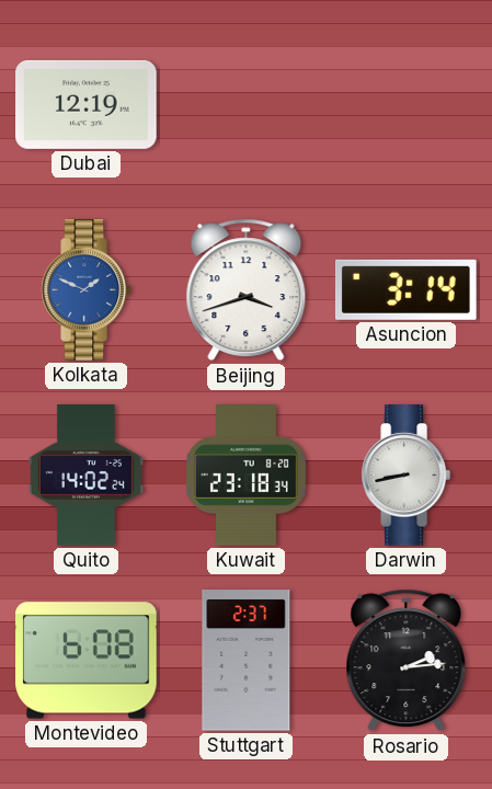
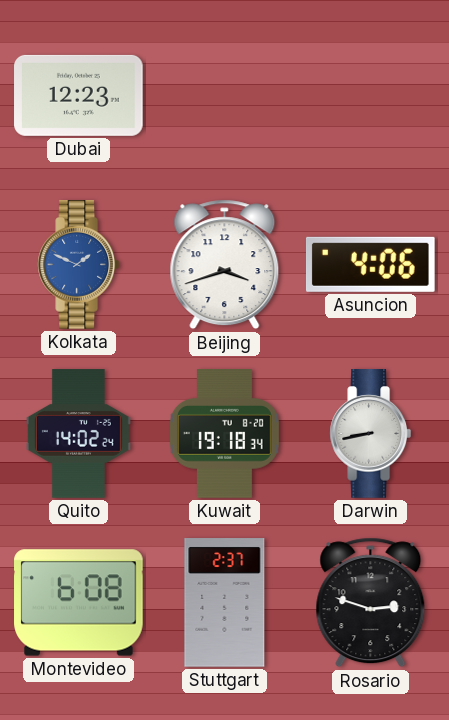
Dubai: 12:19 -> 12:23 (79, 95)
Asuncion: 3:14 -> 4:06 (370, 264)
Kuwait: 23:18 -> 19:18 (224, 434)
Rosario: 2:14 -> 2:48 (371, 603)
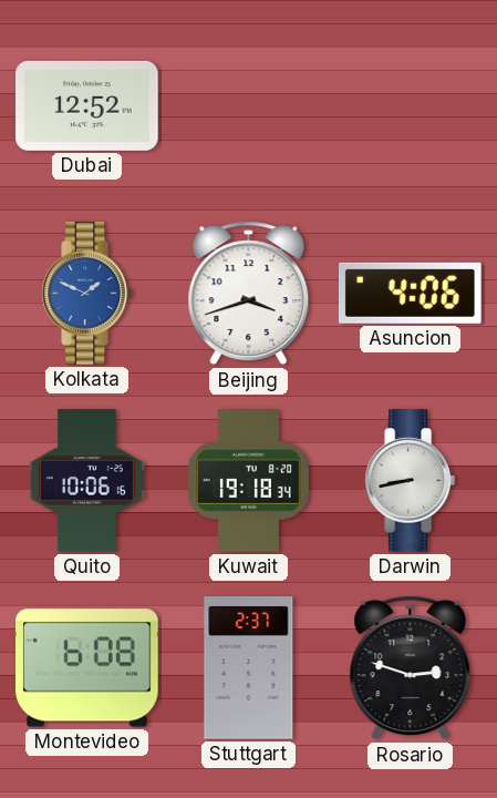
Dubai: 12:23 -> 12:52 (87, 105)
Quito: 14:02 -> 10:06 (86, 481)
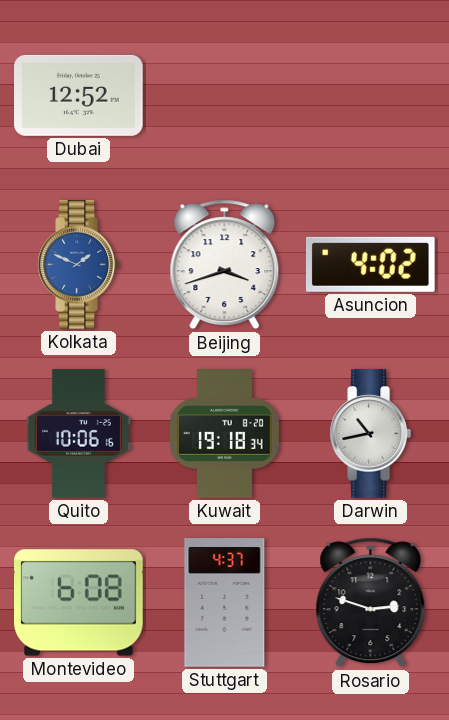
Asuncion: 4:06 -> 4:02 (370, 264)
Darwin: 8:43 -> 10:43 (370, 434)
Stuttgart: 2:37 -> 4:37 (225, 603)
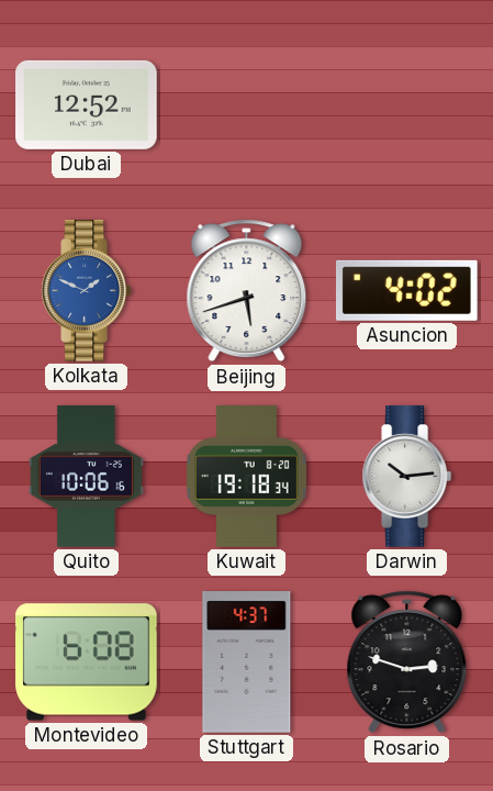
Beijing: 3:42 -> 5:42 (247, 291)
Darwin: 10:43 -> 10:14 (406, 477)
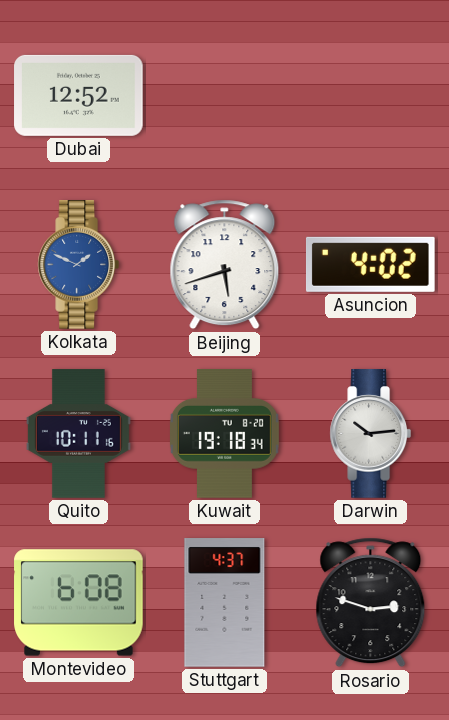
Quito: 10:06 -> 10:11 (78, 434)
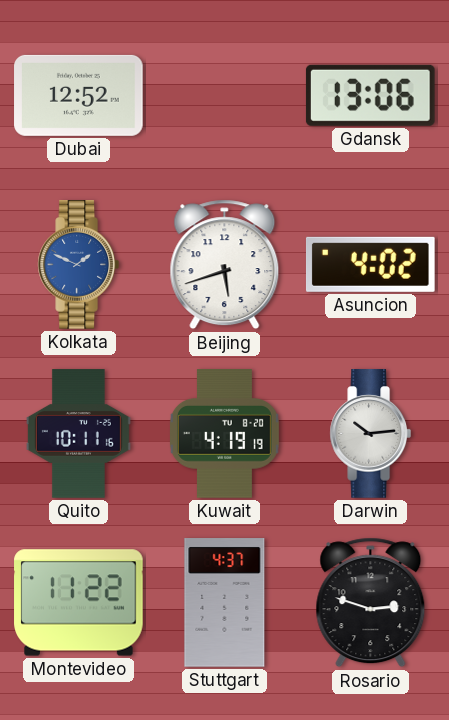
Gdansk: none -> 13:06 (370, 95)
Kuwait: 19:18 -> 4:19 (224, 434)
Montevideo: 6:08 -> 11:22 (79, 603)
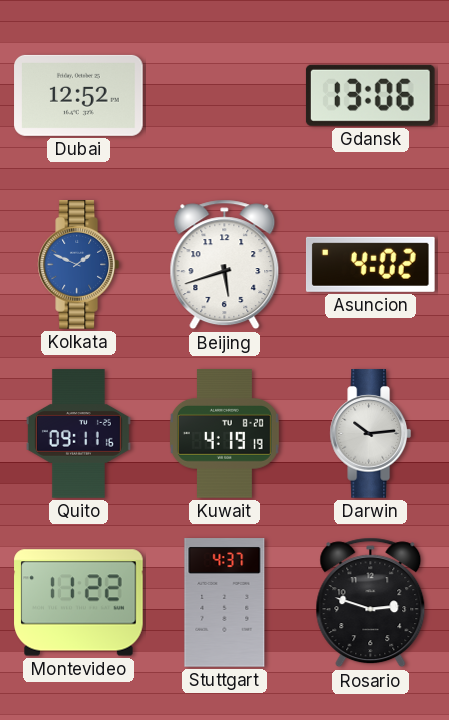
Quito: 10:11 -> 09:11 (78, 434)
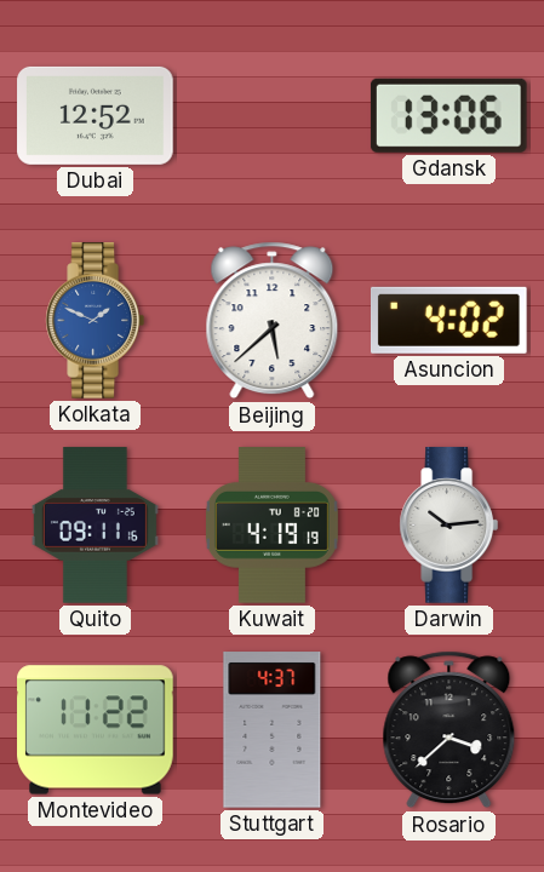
Beijing: 5:42 -> 5:38 (273, 321)
Rosario: 2:48 -> 3:38 (449, 730)
